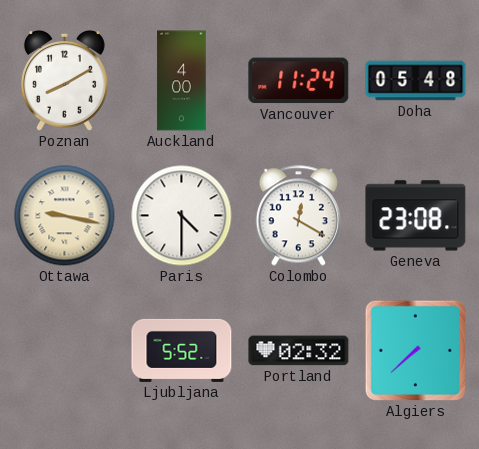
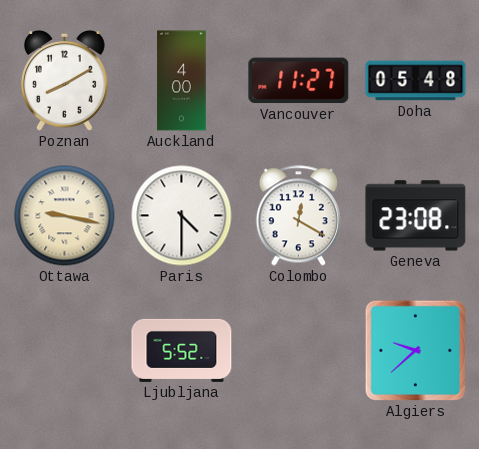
Vancouver: 11:24 -> 11:27 (299, 81)
Portland: 02:32 -> none (299, 351)
Algiers: 7:38 -> 9:38 (415, 350)
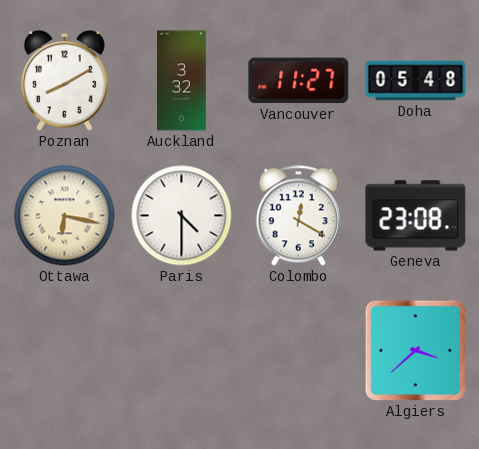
Auckland: 4:00 -> 3:32 (182, 81)
Ottawa: 9:17 -> 6:17 (65, 216)
Ljubljana: 5:52 -> none (182, 350)
Algiers: 9:38 -> 3:38 (415, 350)
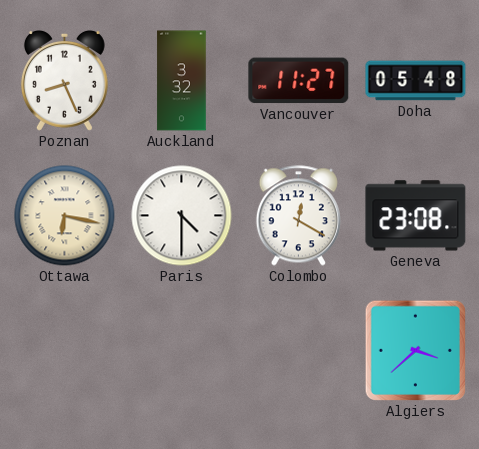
Poznan: 8:10 -> 8:26 (64, 80)
